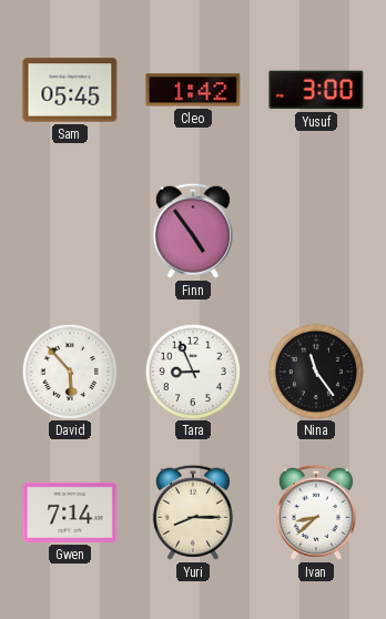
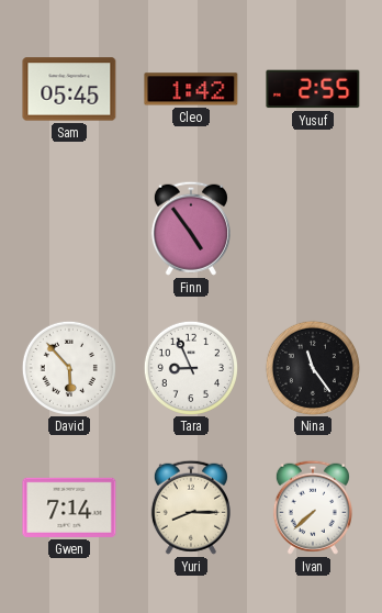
Yusuf: 3:00 -> 2:55 (313, 89)
Ivan: 8:38 -> 7:38 (313, 508)
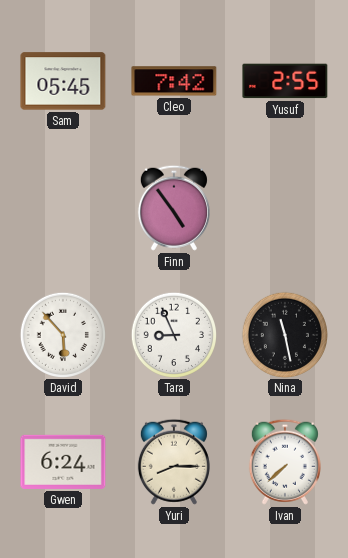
Cleo: 1:42 -> 7:42 (174, 81)
Nina: 11:24 -> 11:28 (284, 334)
Gwen: 7:14 -> 6:24 (63, 462)
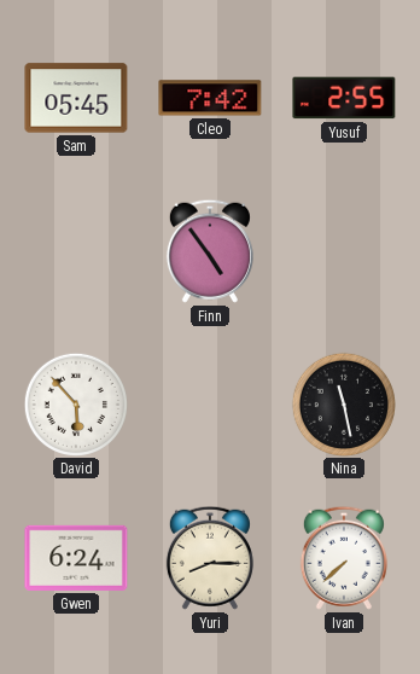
Tara: 8:56 -> none (173, 334)
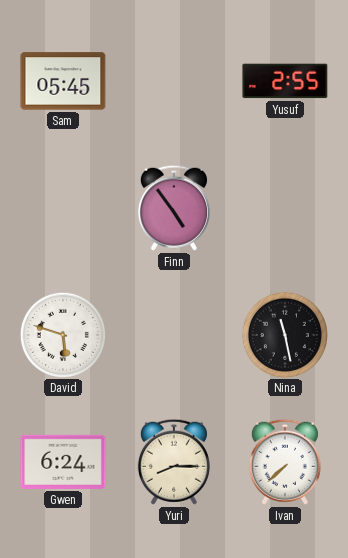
Cleo: 7:42 -> none (210, 98)
David: 5:53 -> 5:48 (62, 334)
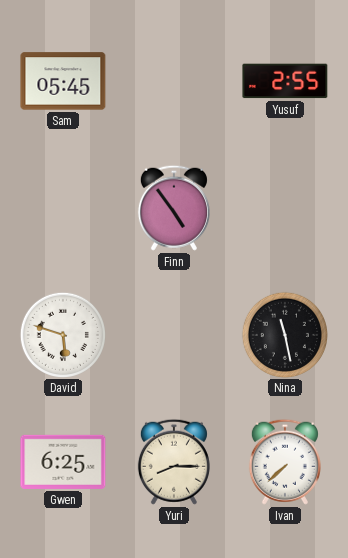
Gwen: 6:24 -> 6:25 (63, 462)
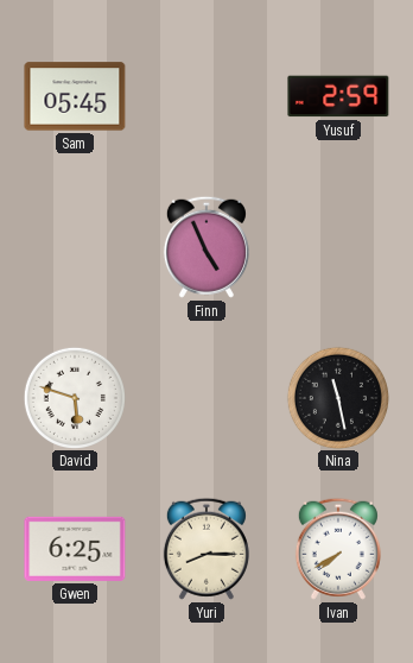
Yusuf: 2:55 -> 2:59 (338, 96)
Finn: 4:54 -> 4:56 (206, 247)
Ivan: 7:38 -> 7:40 (338, 549)
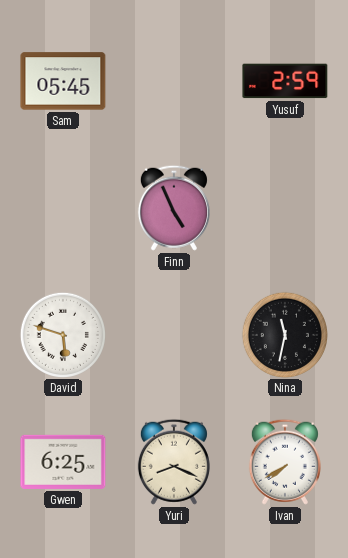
Nina: 11:28 -> 11:32 (284, 334)
Yuri: 8:15 -> 8:19 (174, 462)
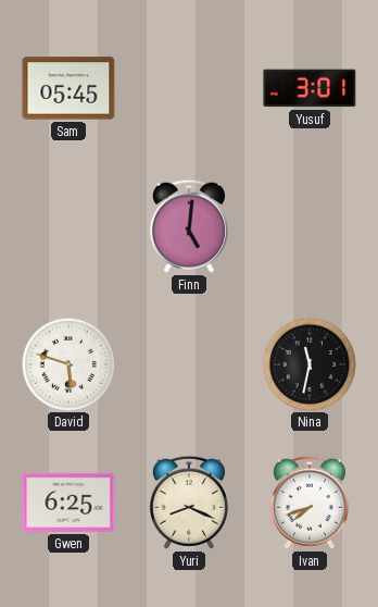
Yusuf: 2:59 -> 3:01 (310, 88)
Finn: 4:56 -> 5:01 (189, 226)
Ivan: 7:40 -> 7:42 (310, 503)
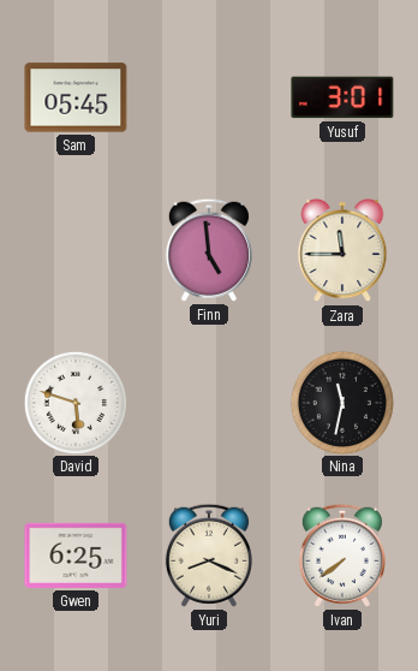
Finn: 5:01 -> 4:59 (209, 250)
Zara: none -> 11:45 (342, 250)
Ivan: 7:42 -> 7:39 (342, 556)
